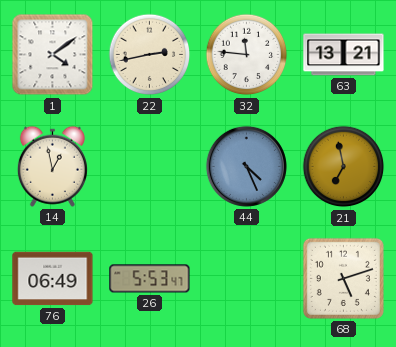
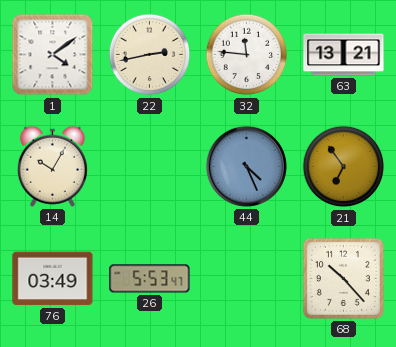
14: 12:58 -> 10:05 (52, 166)
21: 6:58 -> 6:54 (344, 167)
76: 06:49 -> 03:49 (53, 279)
68: 5:12 -> 10:23 (343, 278)
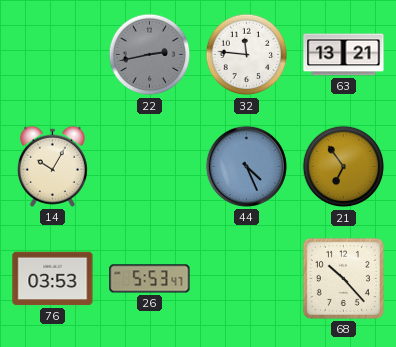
1: 4:09 -> none (53, 55)
22 dial: cream -> grey (150, 55)
76: 03:49 -> 03:53 (53, 279)
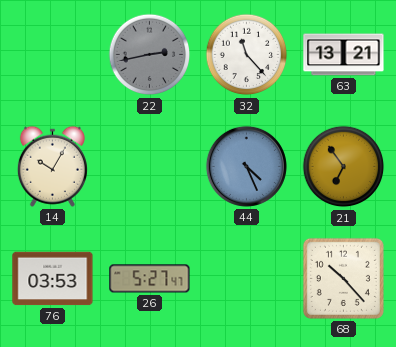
32: 11:46 -> 11:23 (247, 55)
26: 5:53 -> 5:27 (150, 279)
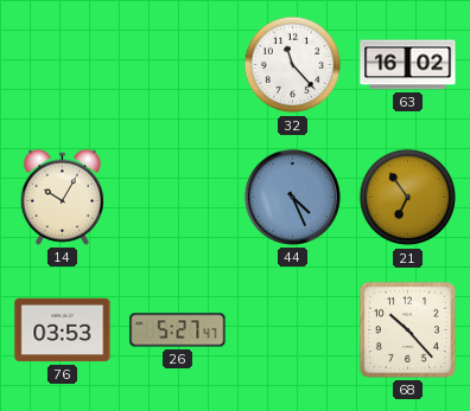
22: 2:43 -> none (150, 55)
63: 13:21 -> 16:02 (408, 65)
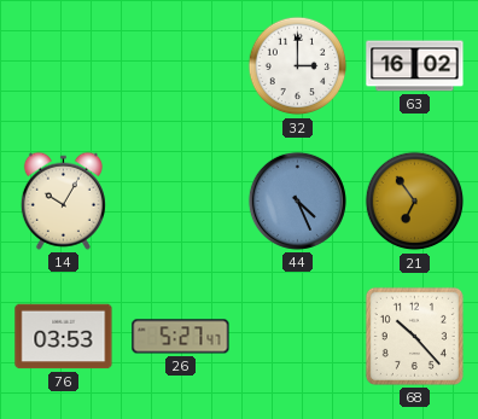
32: 11:23 -> 3:00 (298, 66)
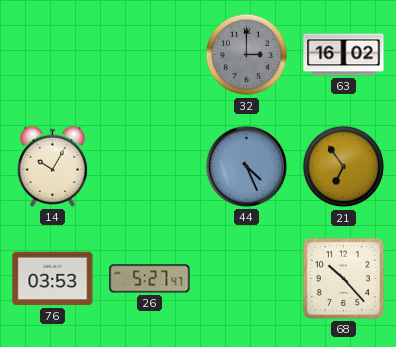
32 dial: white -> grey (247, 55)
